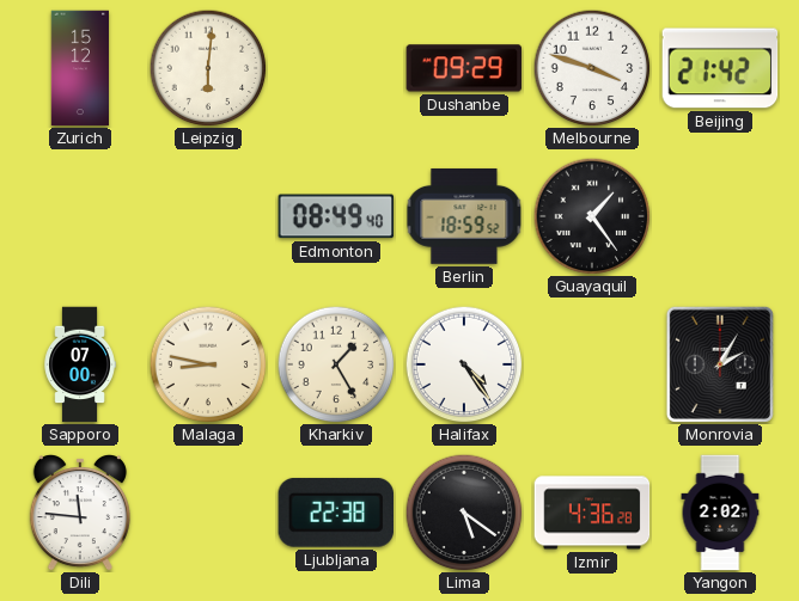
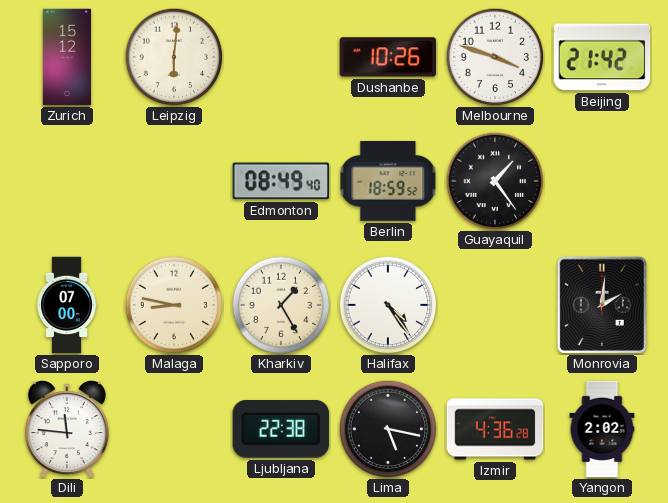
Dushanbe: 09:29 -> 10:26 (388, 57)
Monrovia: 2:05 -> 2:01 (602, 305)
Lima: 5:21 -> 5:17 (388, 429)
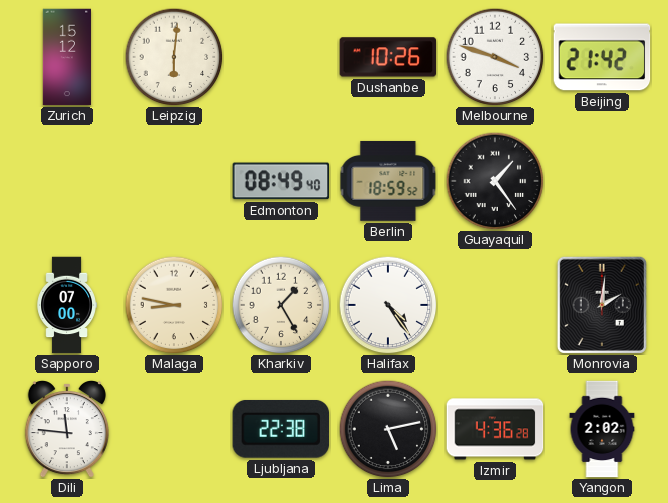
Lima: 5:17 -> 5:13 (388, 429)
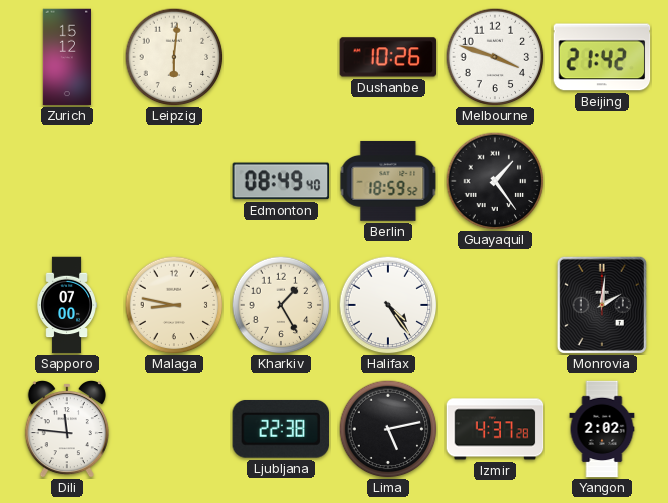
Izmir: 4:36 -> 4:37 (495, 429)
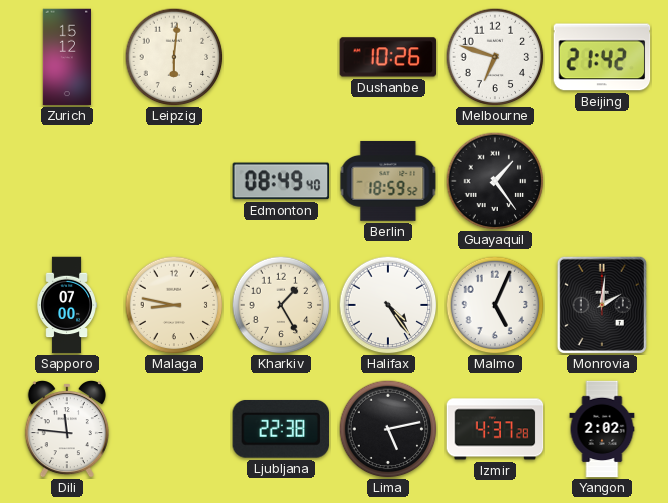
Melbourne: 3:48 -> 6:48 (495, 57)
Malmo: none -> 5:04 (495, 305)
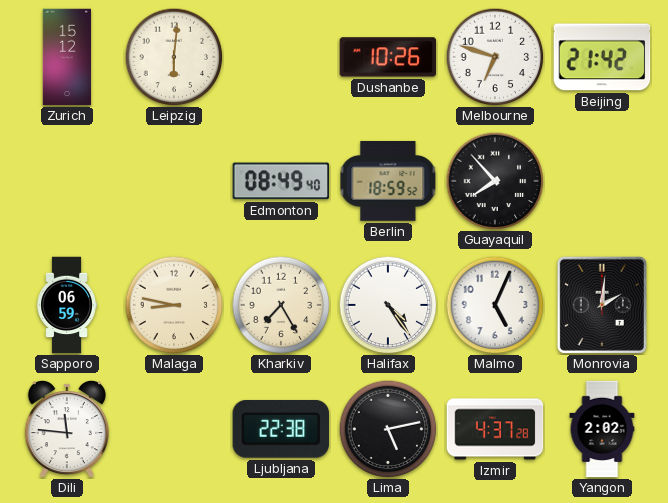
Guayaquil: 1:24 -> 7:53 (495, 181)
Sapporo: 07:00 -> 06:59 (67, 305)
Kharkiv: 1:25 -> 7:25 (281, 305)
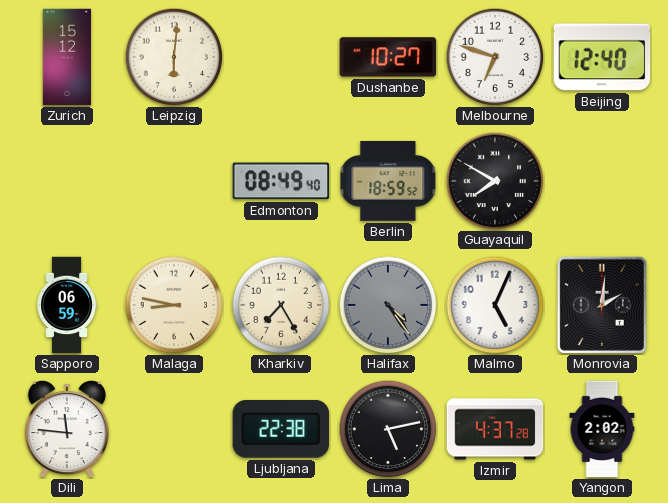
Dushanbe: 10:26 -> 10:27 (388, 57)
Beijing: 21:42 -> 12:40 (602, 57)
Guayaquil: 7:53 -> 7:50 (495, 181)
Halifax dial: white -> grey (388, 305)
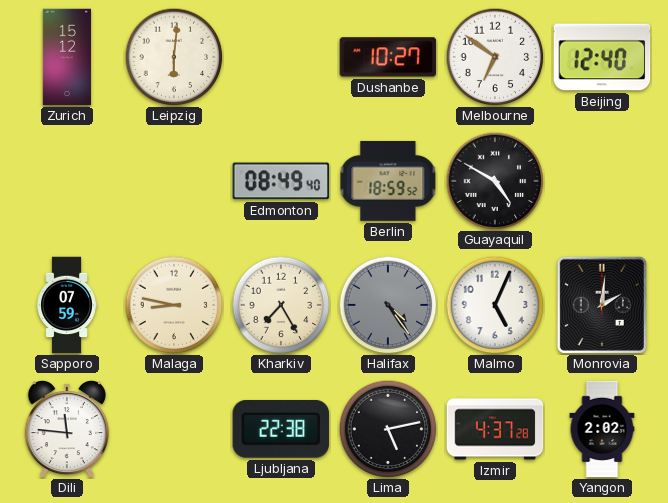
Melbourne: 6:48 -> 6:51 (495, 57)
Guayaquil: 7:50 -> 4:50 (495, 181)
Sapporo: 06:59 -> 07:59 (67, 305)
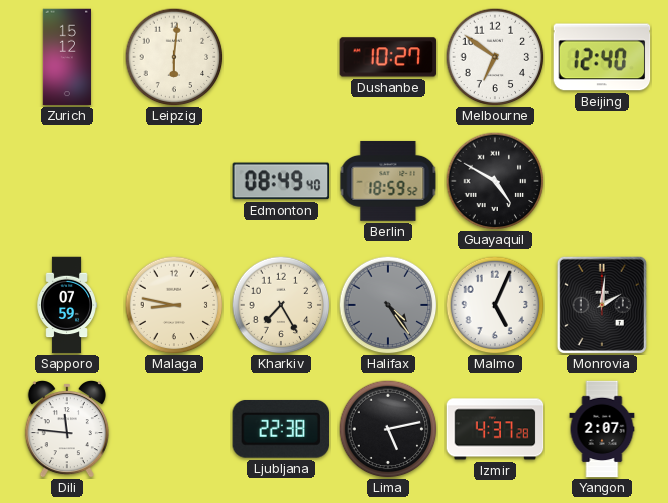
Yangon: 2:02 -> 2:07 (602, 429)
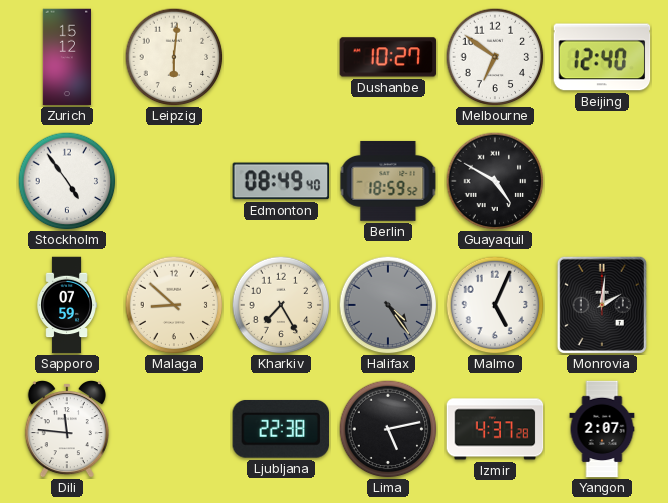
Stockholm: none -> 4:54 (67, 181)
Malaga: 8:47 -> 8:52 (174, 305)
